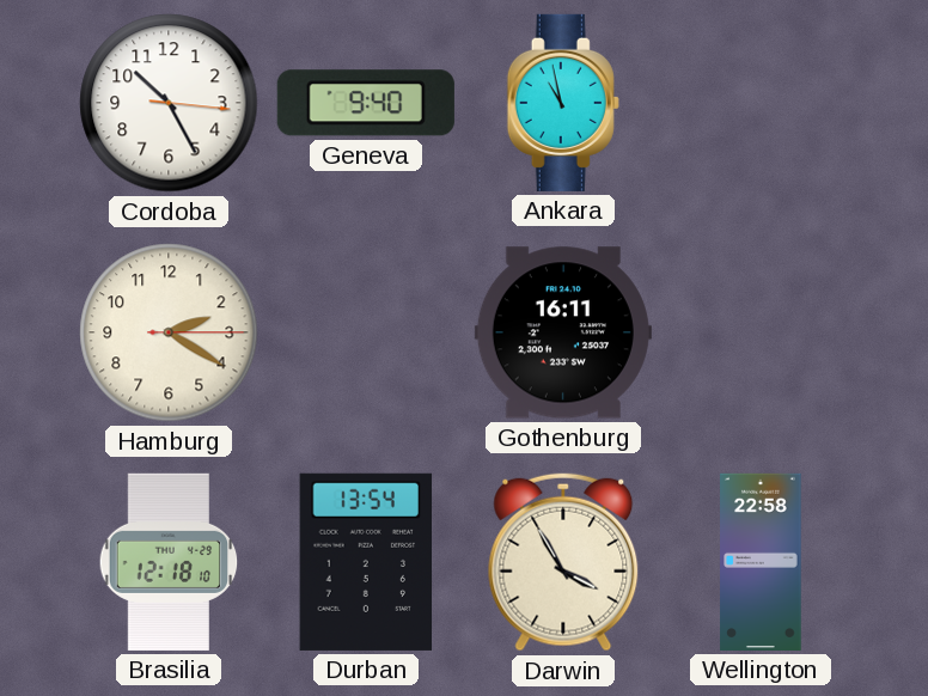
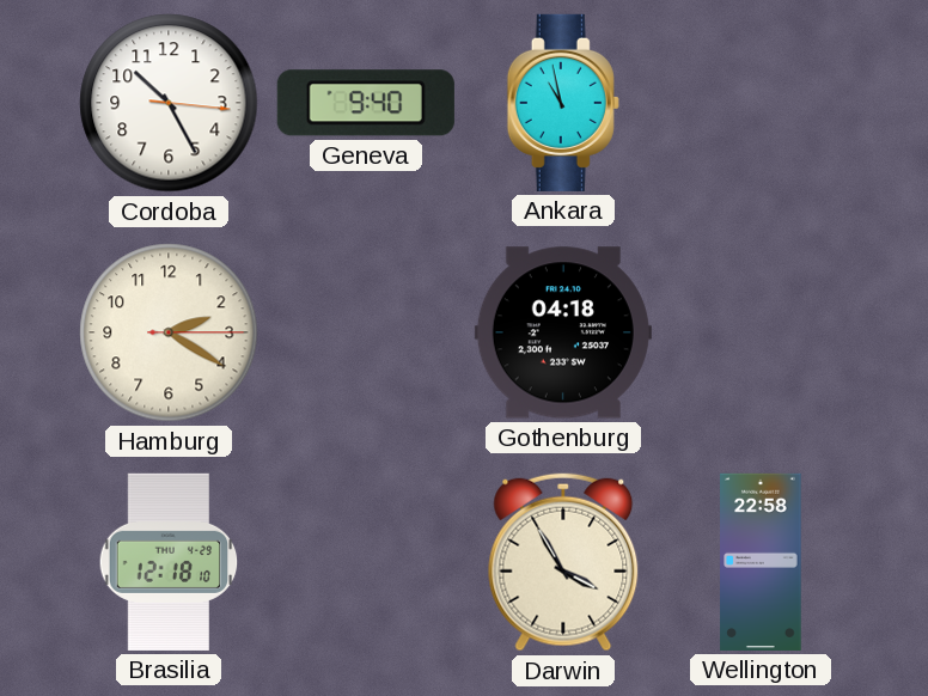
Gothenburg: 16:11 -> 04:18 (563, 332)
Durban: 13:54 -> none (366, 562)
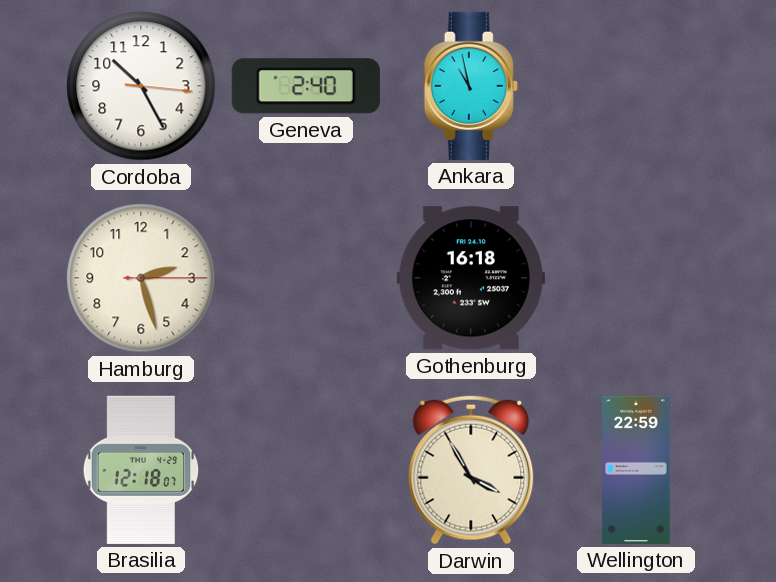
Geneva: 9:40 -> 2:40 (306, 86)
Hamburg: 2:20 -> 2:27 (141, 278)
Gothenburg: 04:18 -> 16:18 (471, 278)
Brasilia: 12:18:10 -> 12:18:07 (141, 470)
Wellington: 22:58 -> 22:59 (636, 470)
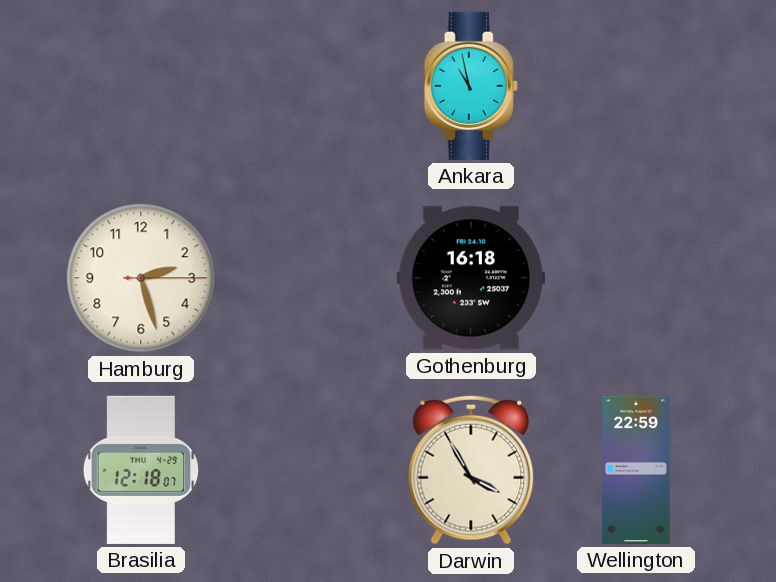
Cordoba: 10:25 -> none (141, 86)
Geneva: 2:40 -> none (306, 86)
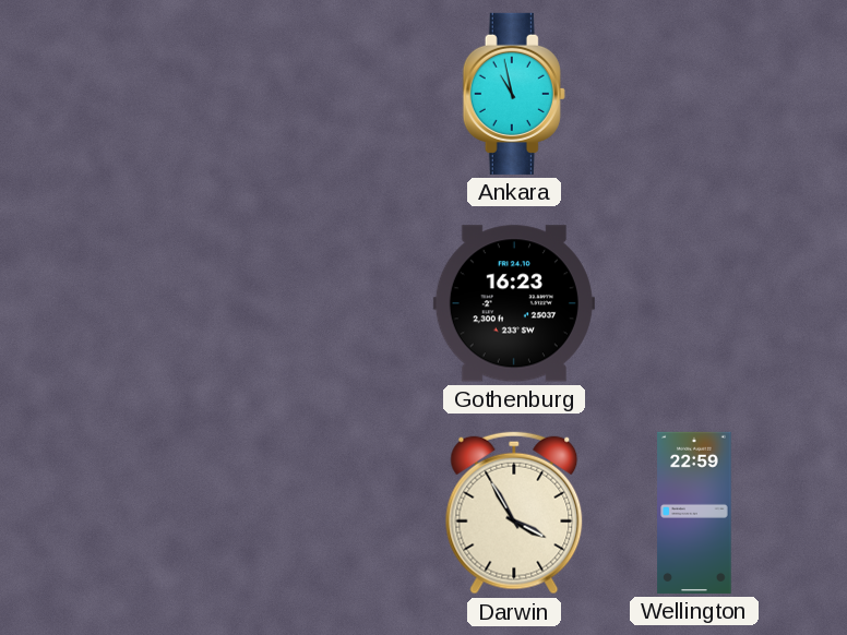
Hamburg: 2:27 -> none (141, 278)
Gothenburg: 16:18 -> 16:23 (514, 303)
Brasilia: 12:18 -> none (141, 470)
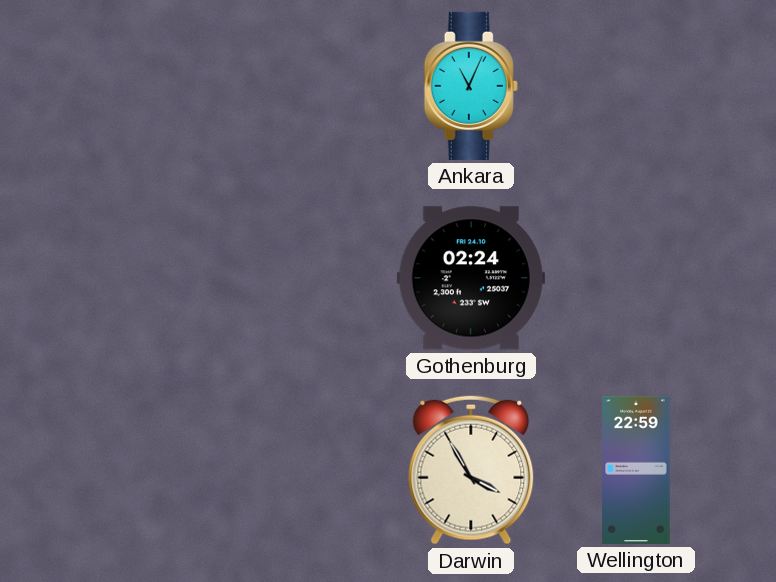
Ankara: 10:58 -> 11:04 (471, 86)
Gothenburg: 16:23 -> 02:24 (471, 278)
